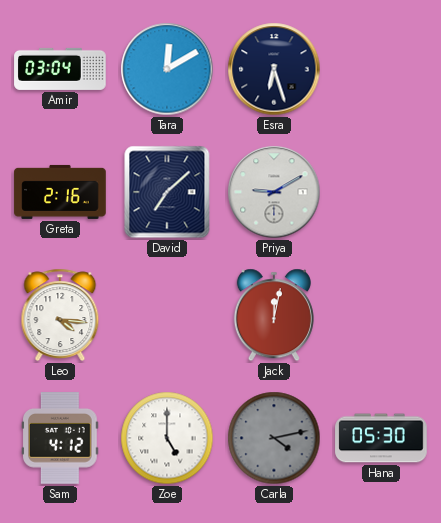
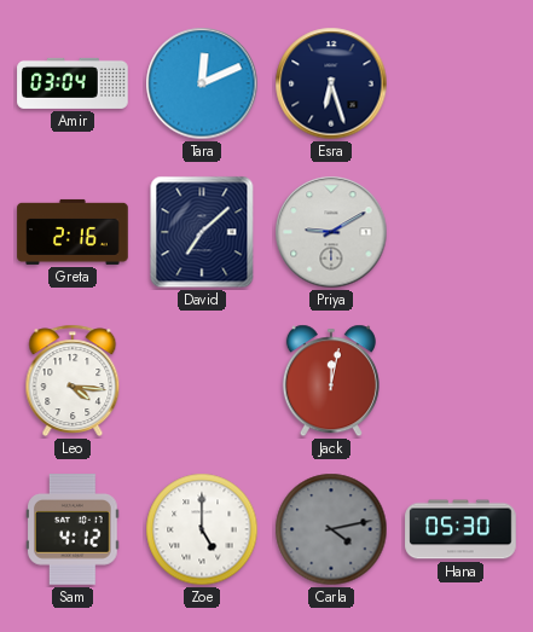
Tara: 12:10 -> 12:11 (202, 83)
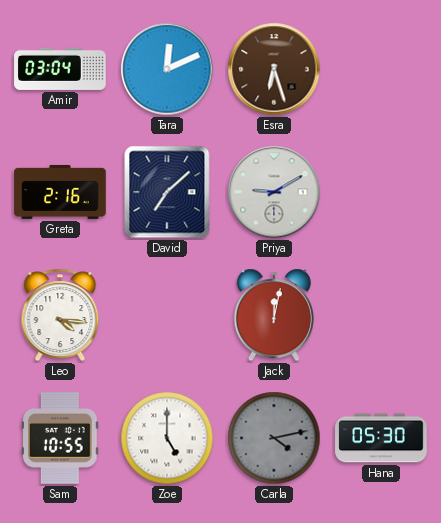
Esra dial: navy -> brown (274, 69)
Sam: 4:12 -> 10:55 (61, 438)
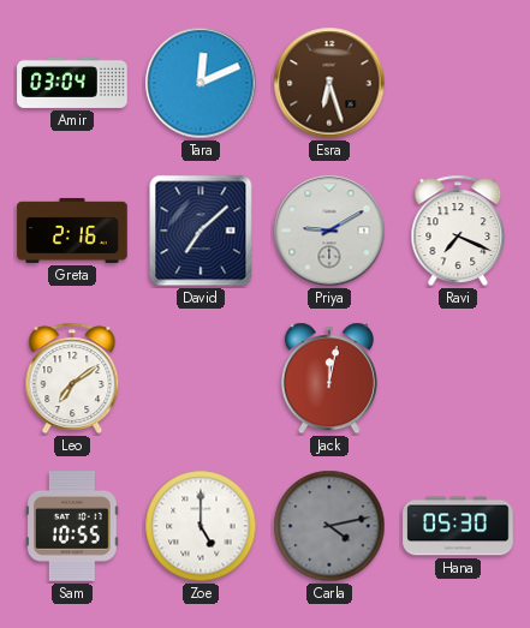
Ravi: none -> 7:19 (458, 231)
Leo: 4:16 -> 7:09 (72, 378)
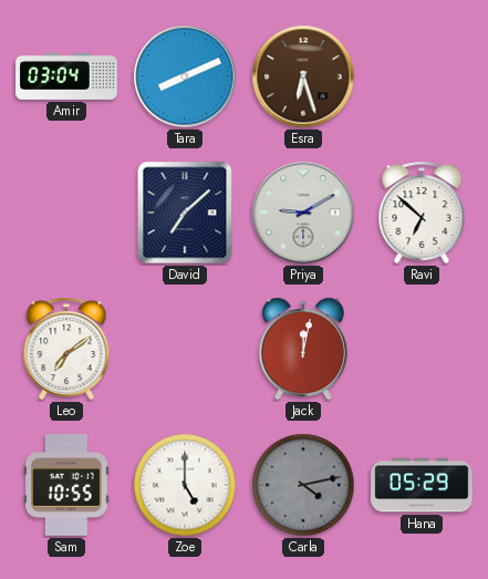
Tara: 12:11 -> 8:11 (185, 76)
Greta: 2:16 -> none (72, 231)
Ravi: 7:19 -> 6:52 (422, 213)
Hana: 05:30 -> 05:29 (422, 485)
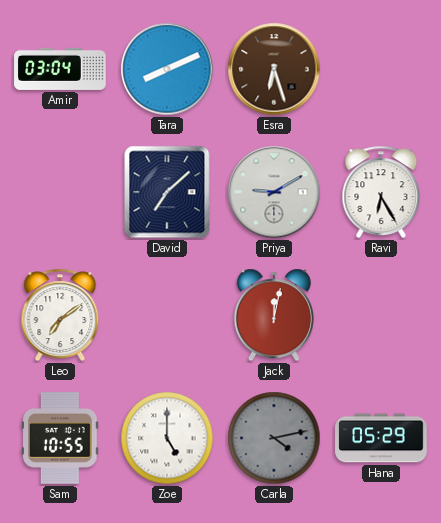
Ravi: 6:52 -> 6:25 (381, 192)
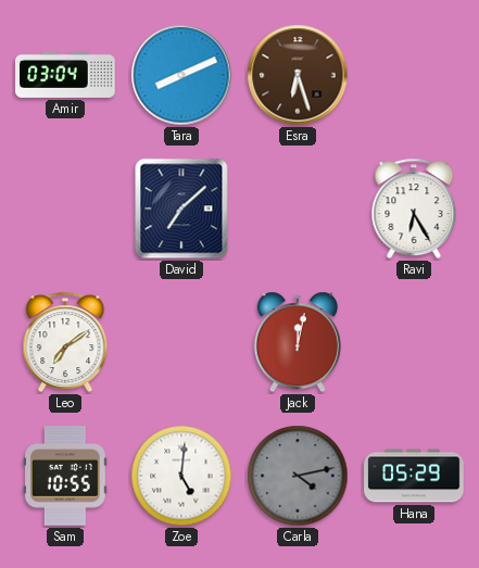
Priya: 9:10 -> none (274, 192)
Zoe: 5:00 -> 5:01 (181, 476)
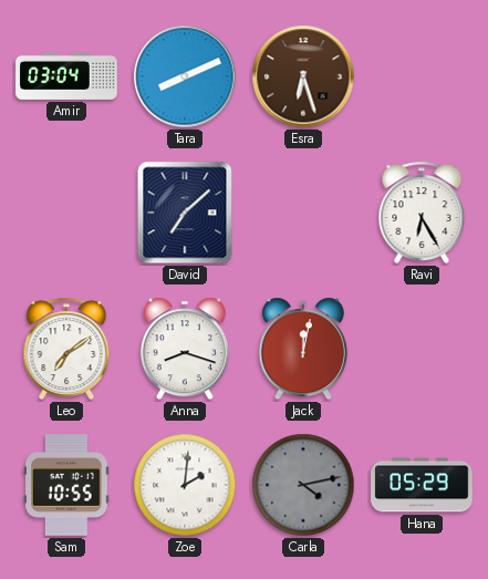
Anna: none -> 8:18 (185, 349)
Zoe: 5:01 -> 2:01 (185, 485)
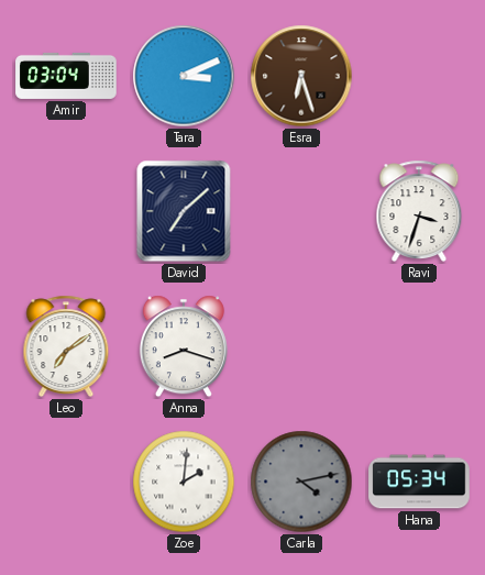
Tara: 8:11 -> 3:11 (184, 76)
Ravi: 6:25 -> 3:33 (419, 211)
Jack: 12:02 -> none (303, 349)
Sam: 10:55 -> none (68, 485)
Hana: 05:29 -> 05:34 (419, 482)
